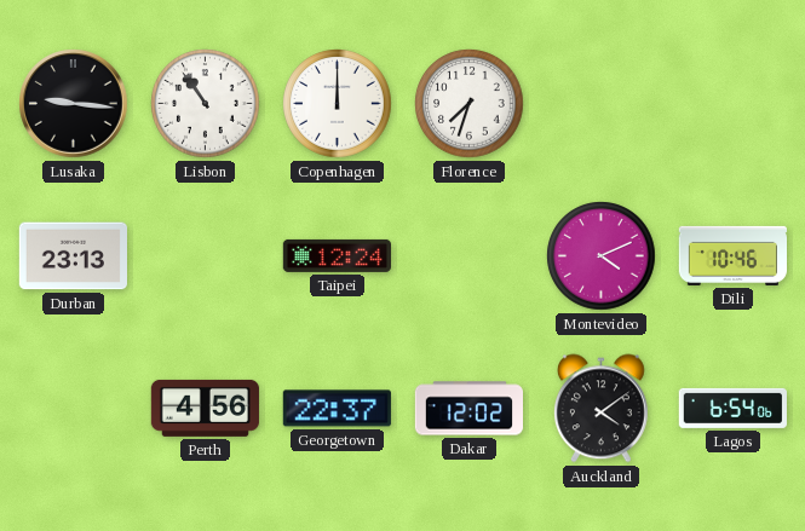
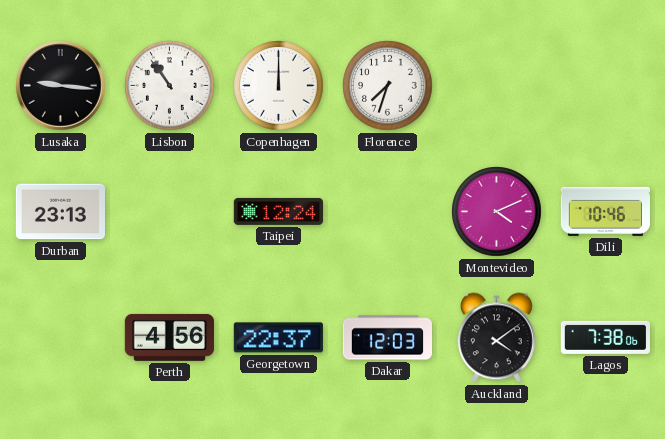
Dakar: 12:02 -> 12:03 (387, 338)
Lagos: 6:54 -> 7:38 (605, 337)
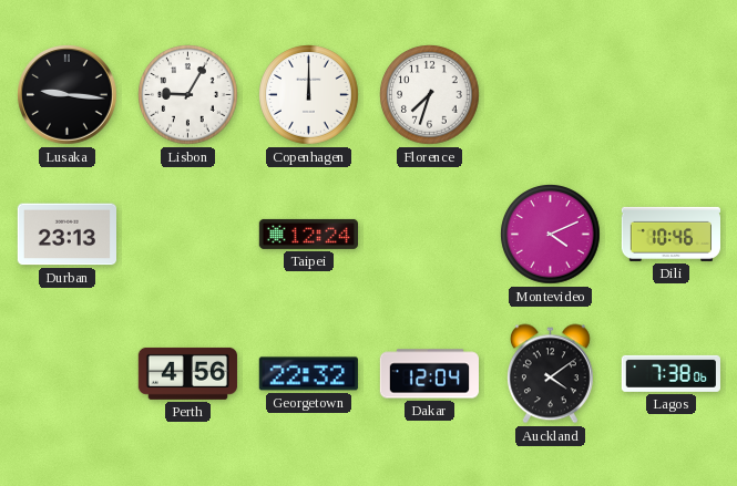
Lisbon: 10:54 -> 9:05 (188, 95)
Georgetown: 22:37 -> 22:32 (308, 374)
Dakar: 12:03 -> 12:04 (429, 374)
